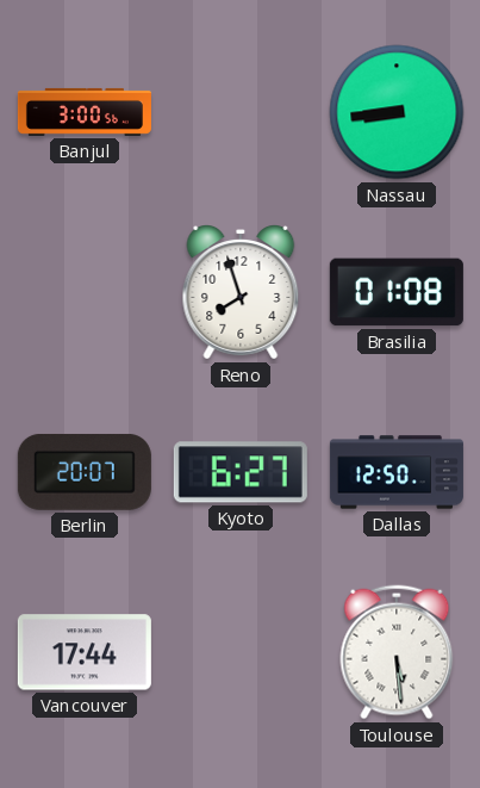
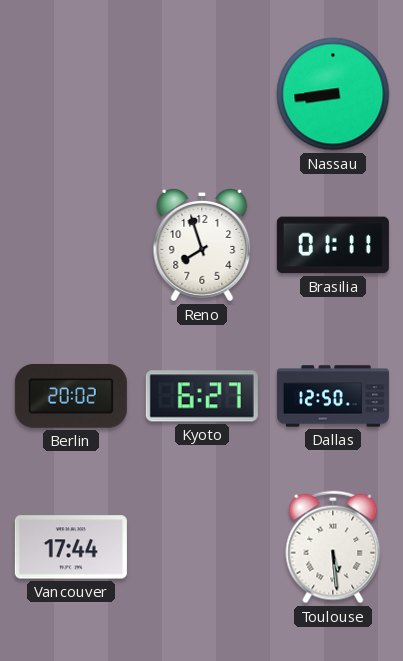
Banjul: 3:00 -> none (85, 112)
Brasilia: 01:08 -> 01:11 (333, 245)
Berlin: 20:07 -> 20:02 (71, 396)
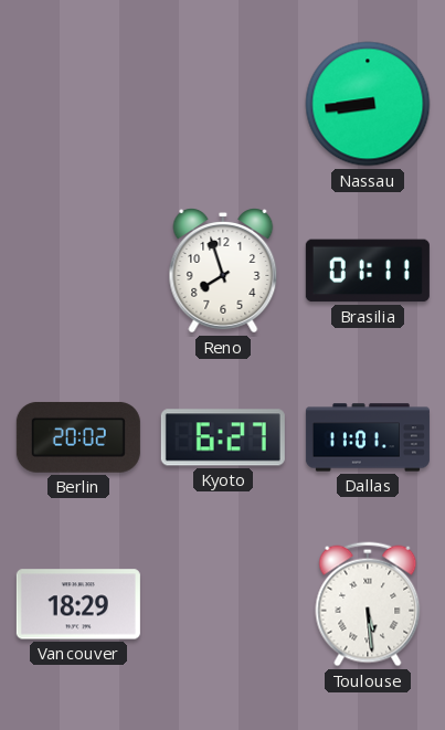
Dallas: 12:50 -> 11:01 (368, 437)
Vancouver: 17:44 -> 18:29 (78, 604)
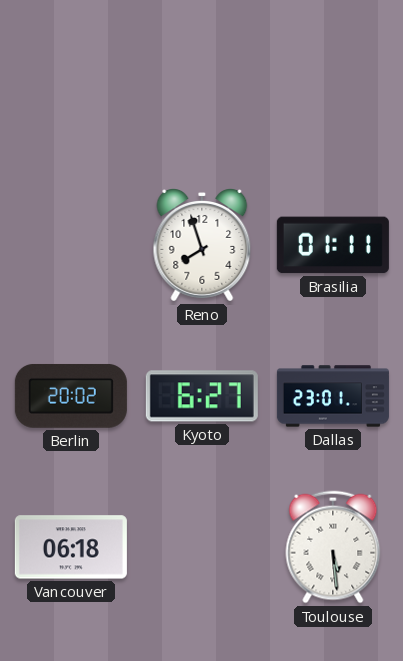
Nassau: 8:44 -> none (368, 104)
Dallas: 11:01 -> 23:01 (333, 396)
Vancouver: 18:29 -> 06:18 (71, 547)
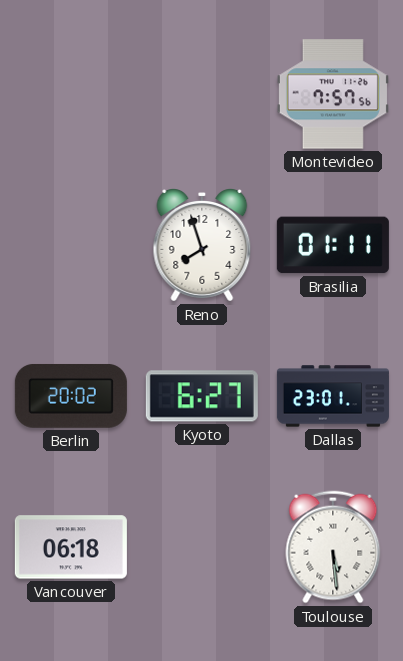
Montevideo: none -> 7:57 (333, 94)
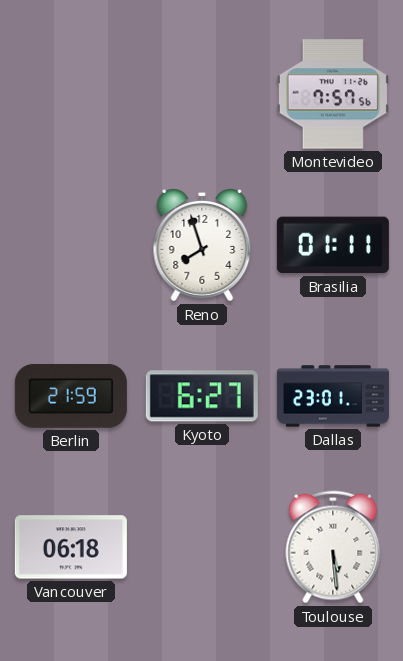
Berlin: 20:02 -> 21:59 (71, 396)
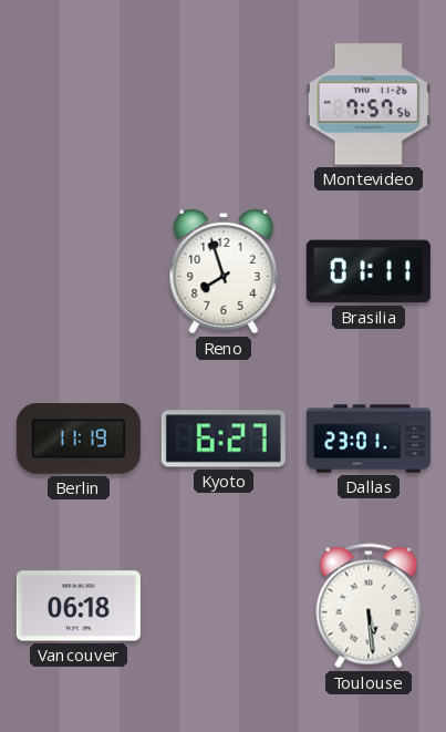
Berlin: 21:59 -> 11:19 (79, 439)
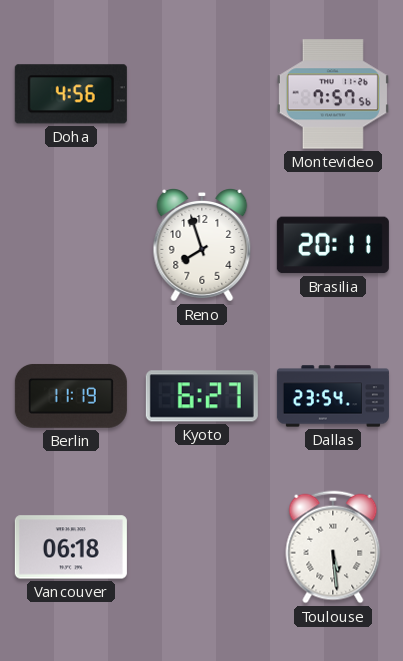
Doha: none -> 4:56 (71, 94)
Brasilia: 01:11 -> 20:11 (333, 245)
Dallas: 23:01 -> 23:54 (333, 396)
